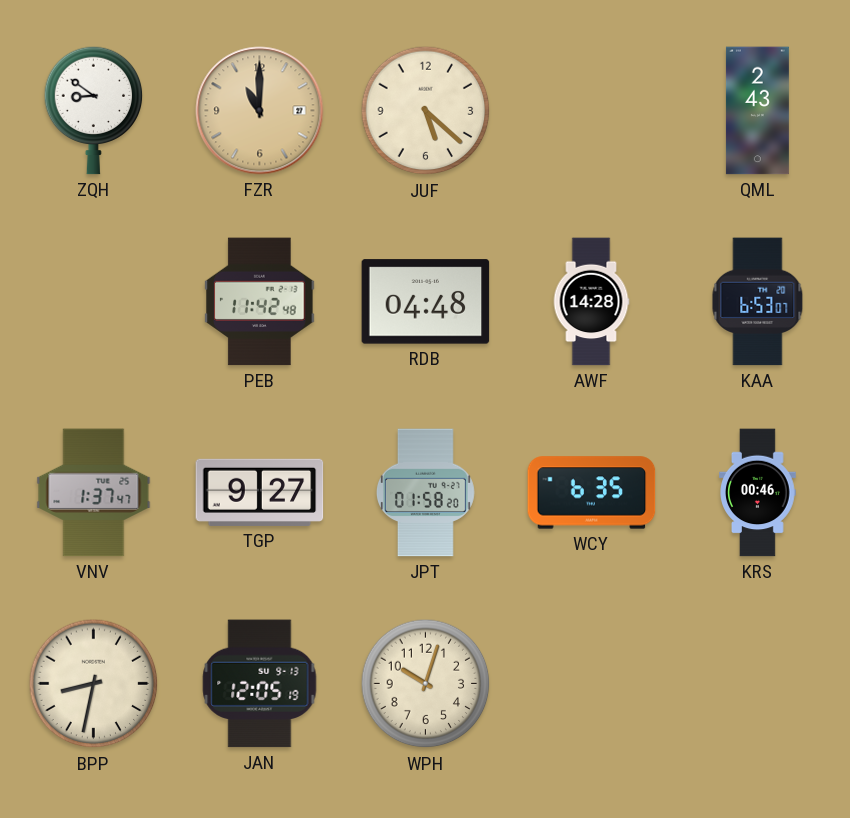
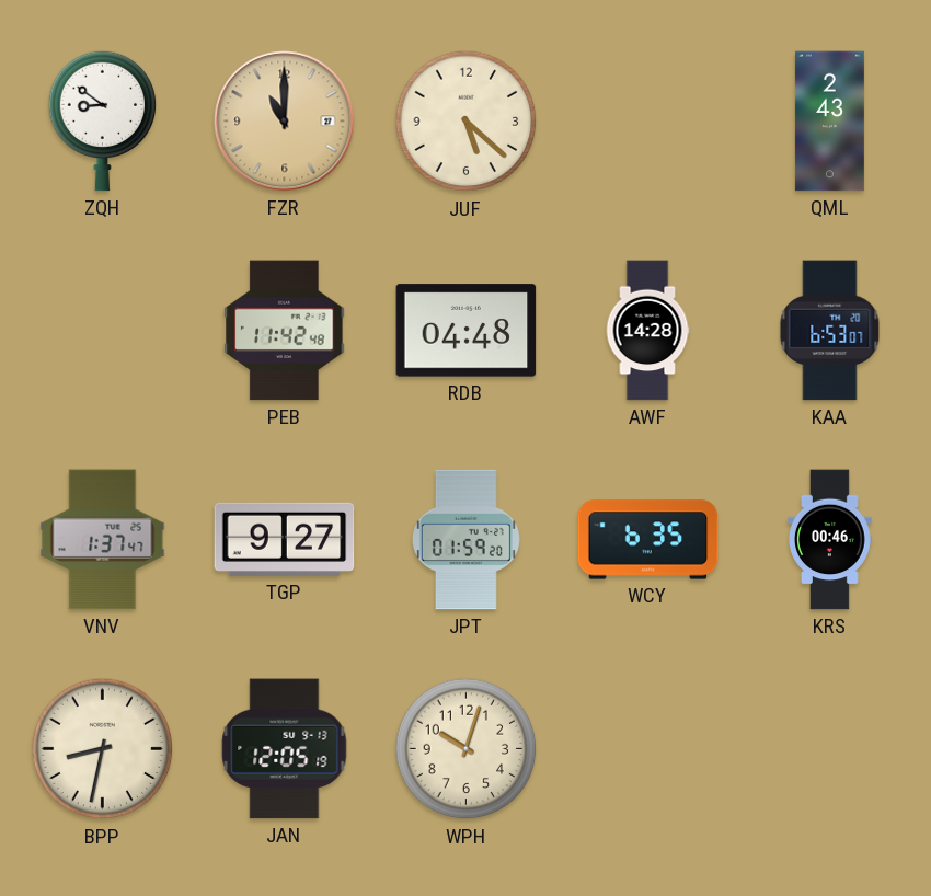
JPT: 01:58 -> 01:59 (465, 540)
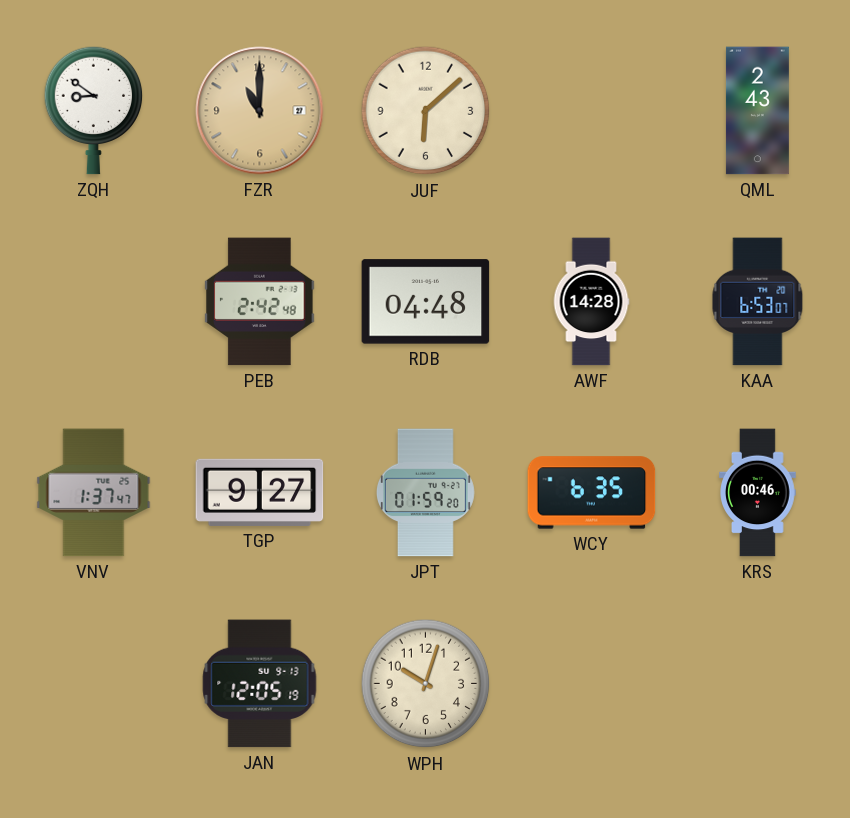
JUF: 5:22 -> 6:08 (426, 111)
PEB: 11:42 -> 2:42 (260, 302)
BPP: 8:32 -> none (103, 749)
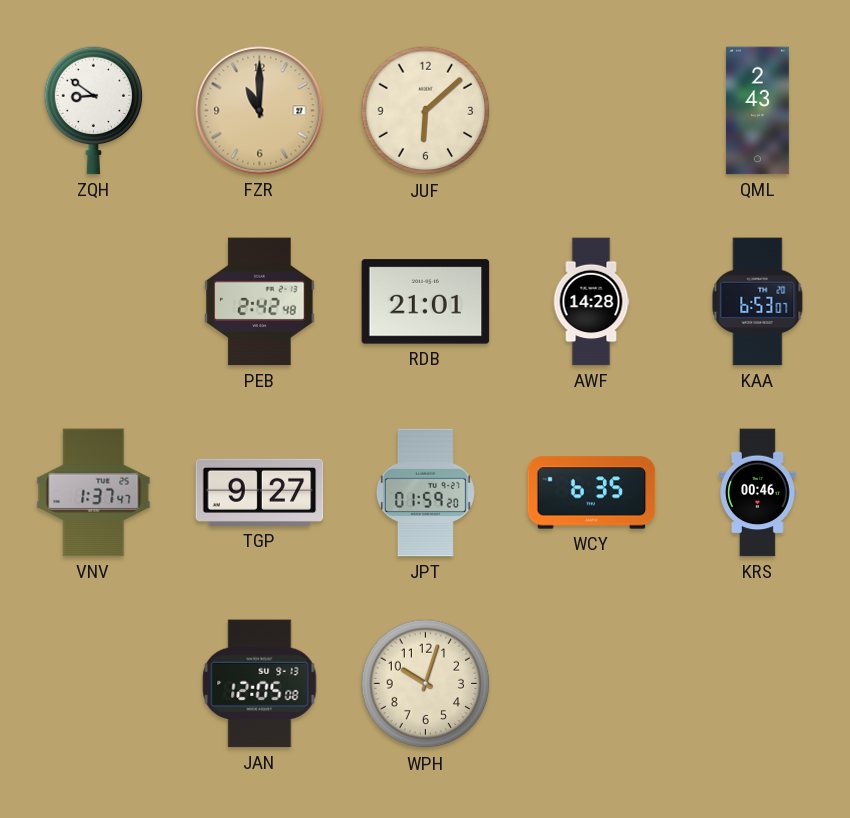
RDB: 04:48 -> 21:01 (426, 302)
JAN: 12:05:19 -> 12:05:08 (260, 684)
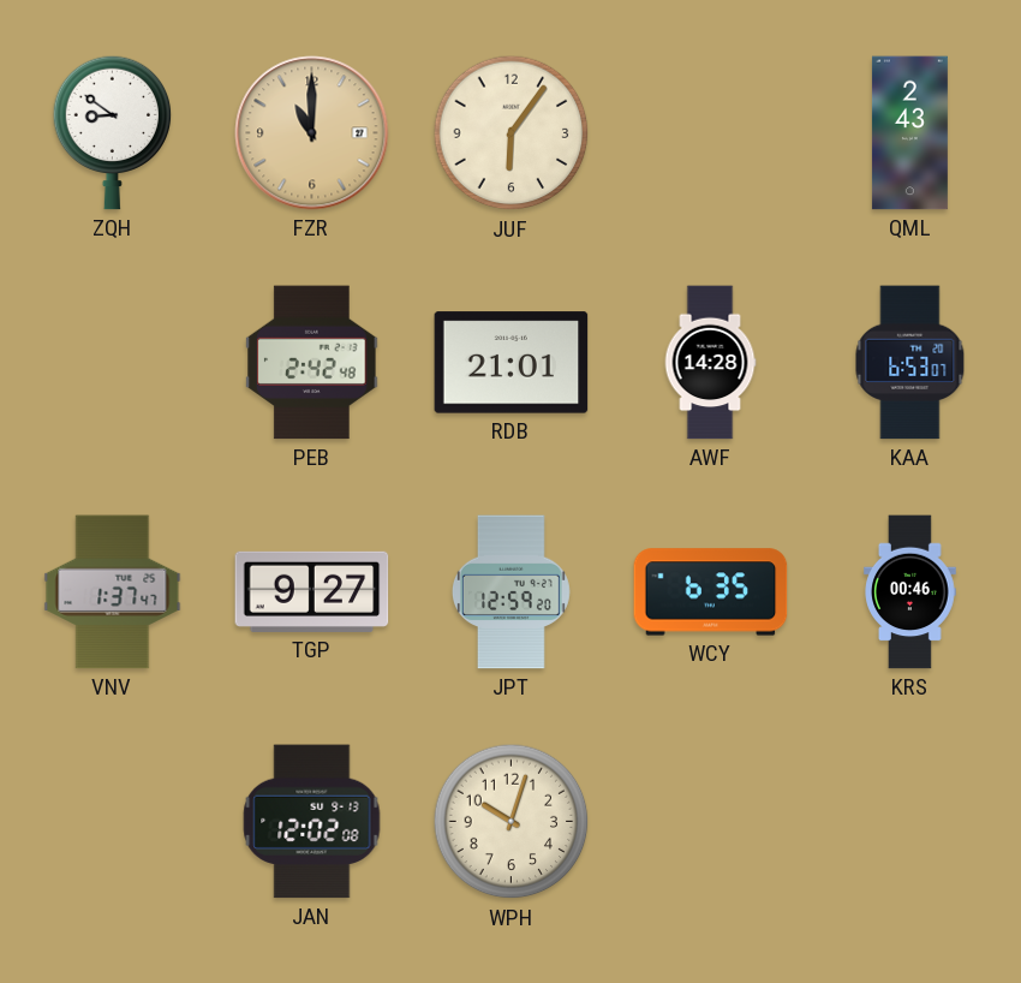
JUF: 6:08 -> 6:06 (512, 133)
JPT: 01:59 -> 12:59 (510, 592)
JAN: 12:05 -> 12:02 (312, 822)
